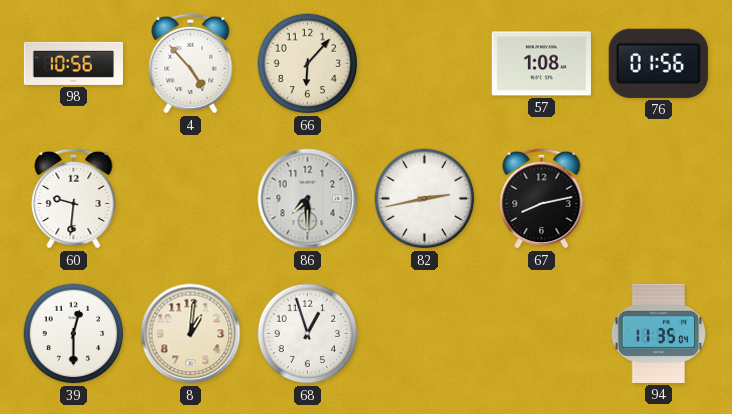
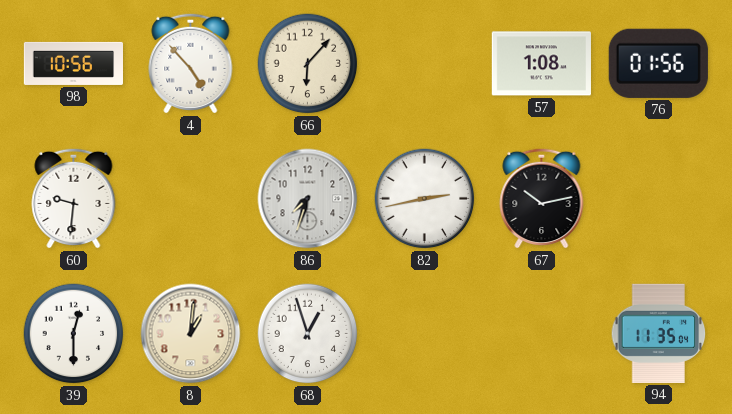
86: 7:30 -> 7:33 (308, 199)
67: 8:13 -> 10:13 (542, 198)
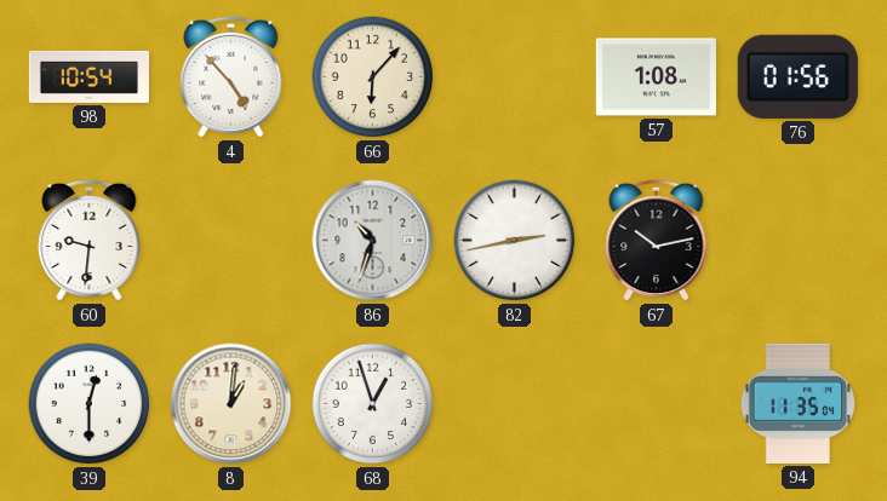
98: 10:56 -> 10:54 (88, 76)
86: 7:33 -> 10:33 (373, 241)
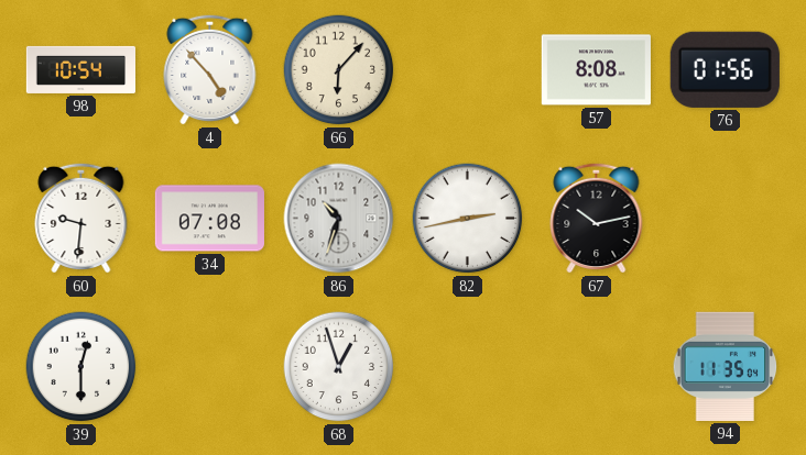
57: 1:08 -> 8:08 (596, 70)
34: none -> 07:08 (209, 219)
8: 1:01 -> none (231, 404)
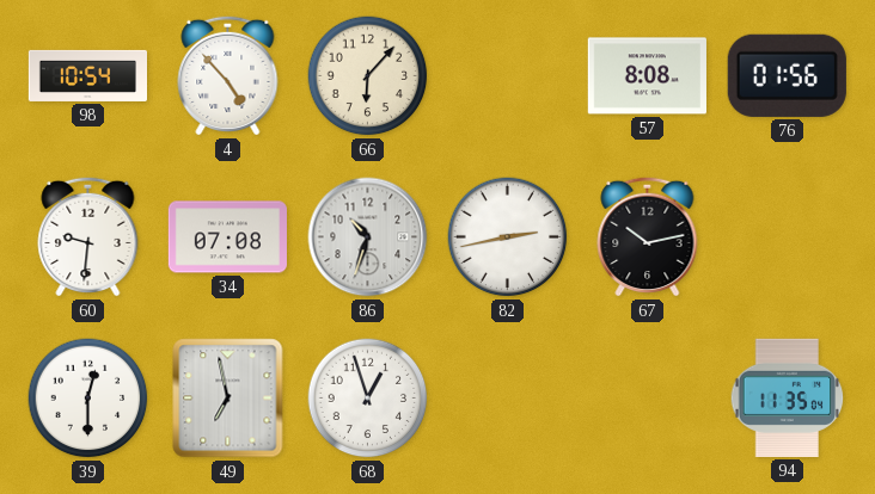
49: none -> 6:58 (228, 399)
